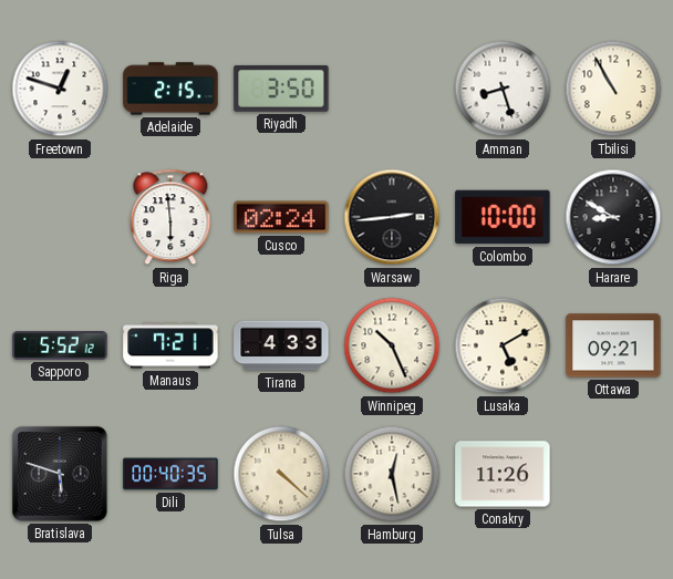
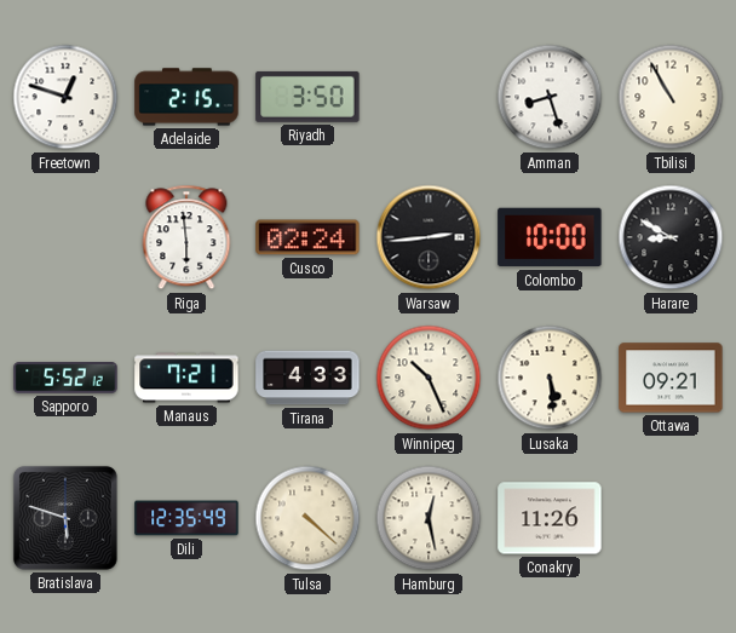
Lusaka: 5:10 -> 5:29 (550, 378)
Dili: 00:40 -> 12:35 (186, 518)
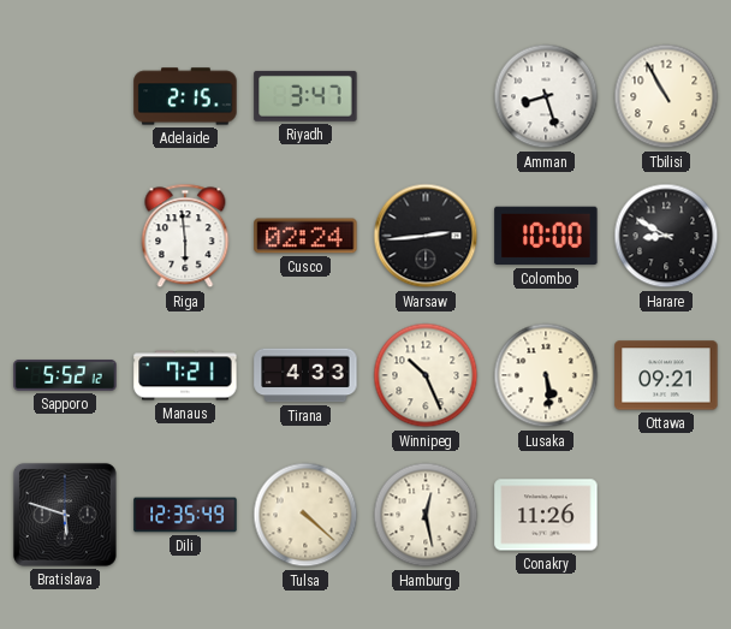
Freetown: 12:48 -> none (65, 97)
Riyadh: 3:50 -> 3:47 (305, 96)
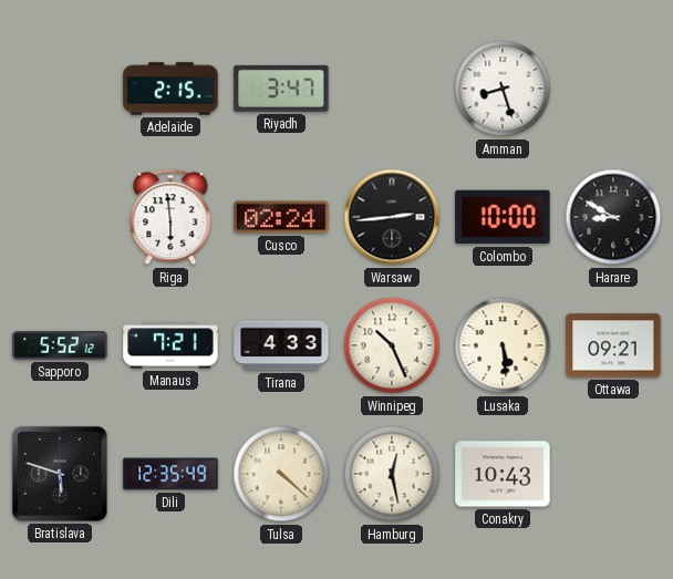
Tbilisi: 10:55 -> none (666, 96)
Conakry: 11:26 -> 10:43 (503, 474)
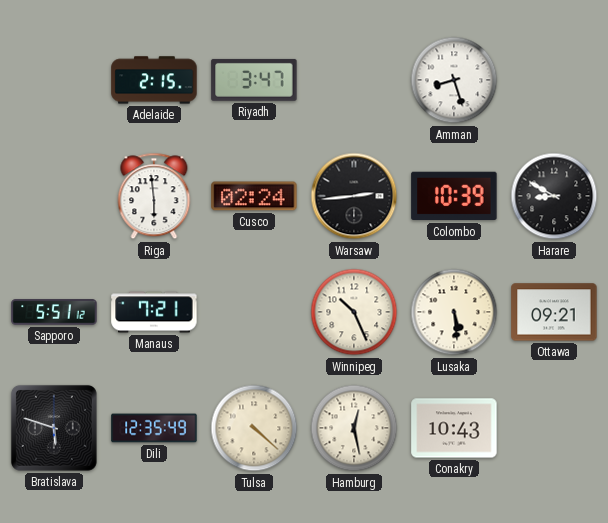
Colombo: 10:00 -> 10:39 (454, 196)
Sapporo: 5:52 -> 5:51 (54, 312)
Tirana: 4:33 -> none (281, 345)
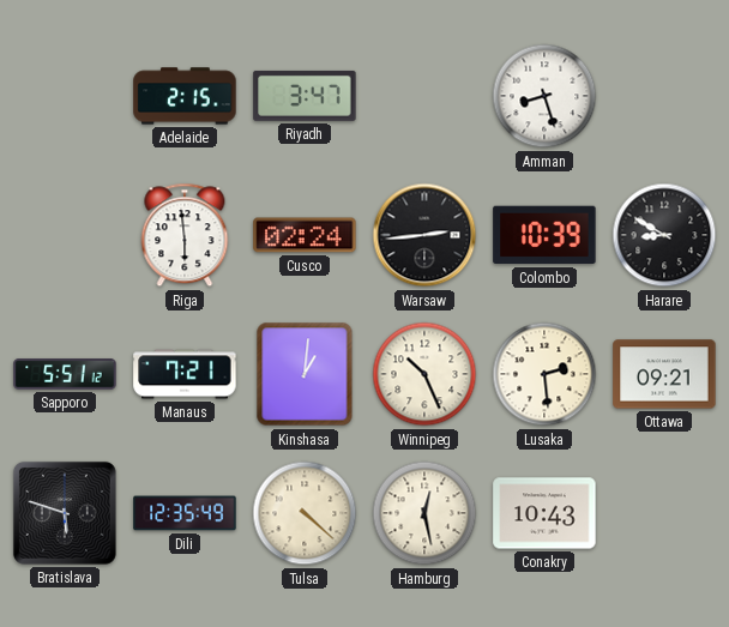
Kinshasa: none -> 1:01 (305, 374)
Lusaka: 5:29 -> 2:29 (544, 374)
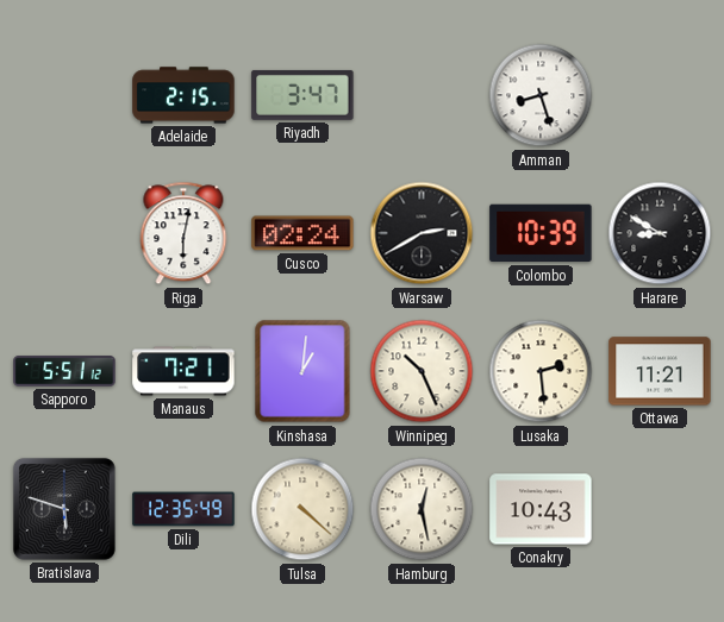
Riga: 5:59 -> 6:02 (183, 233)
Warsaw: 2:44 -> 2:40 (422, 233)
Ottawa: 09:21 -> 11:21 (660, 371)
